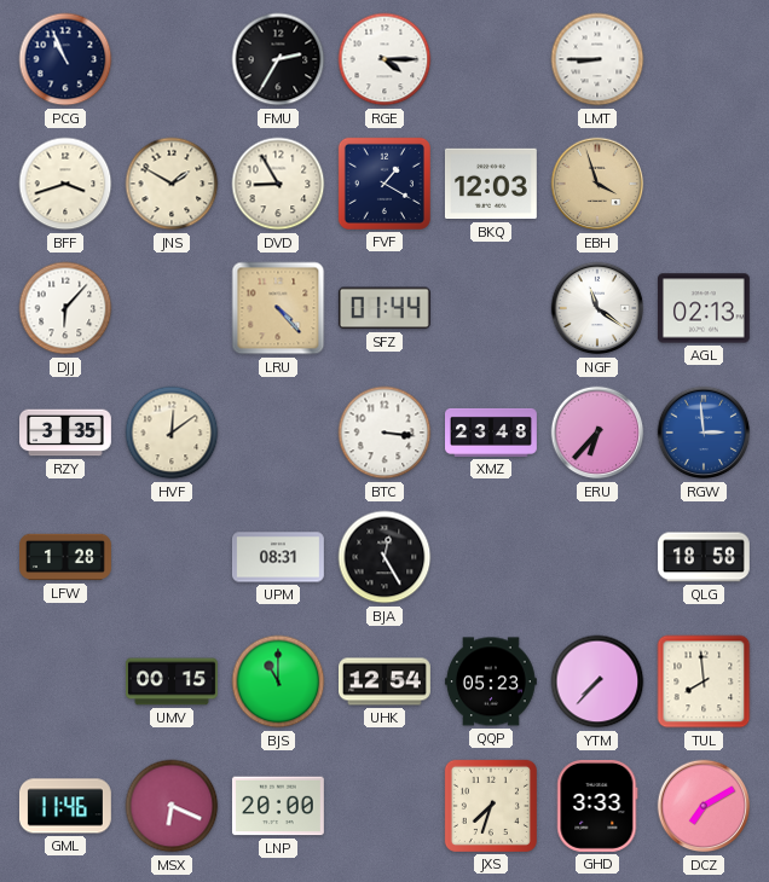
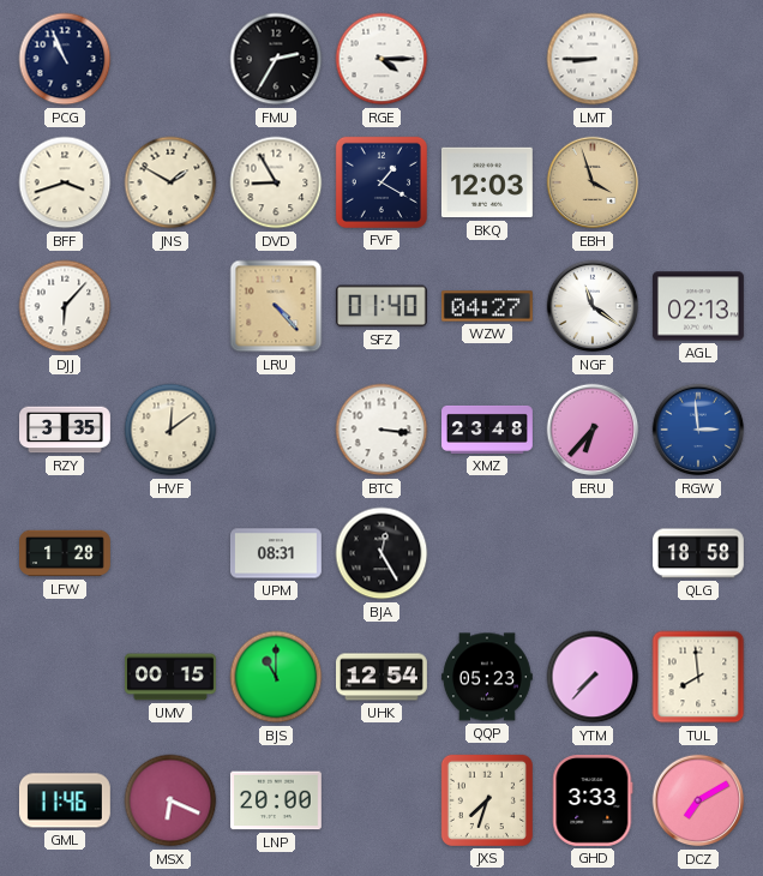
SFZ: 01:44 -> 01:40 (381, 306)
WZW: none -> 04:27 (487, 306)
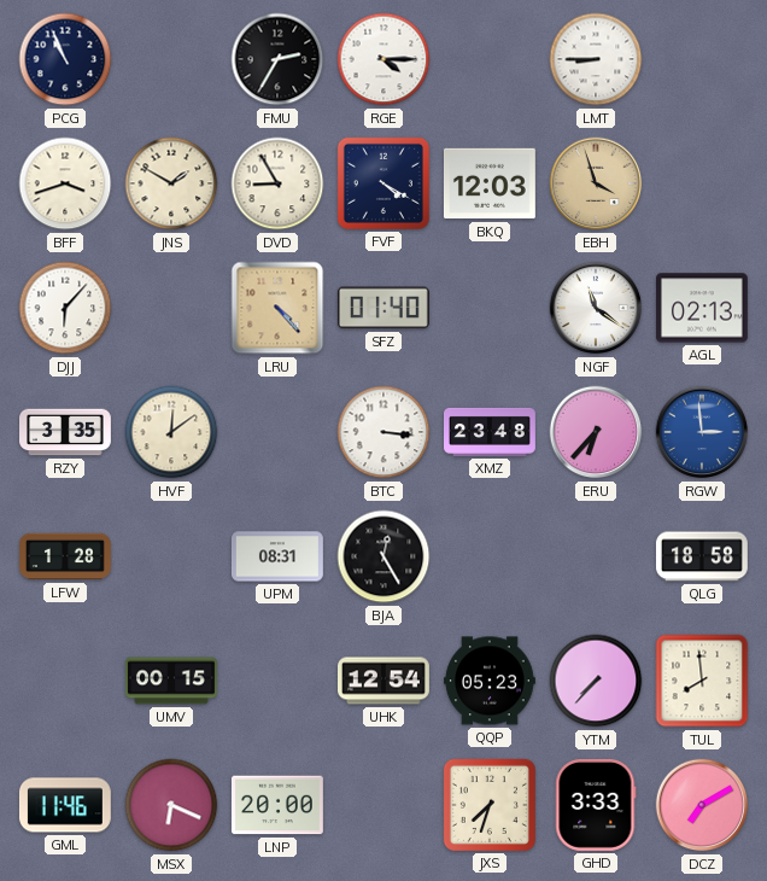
FVF: 1:20 -> 4:20 (383, 183)
WZW: 04:27 -> none (487, 306)
BJS: 11:00 -> none (276, 677)
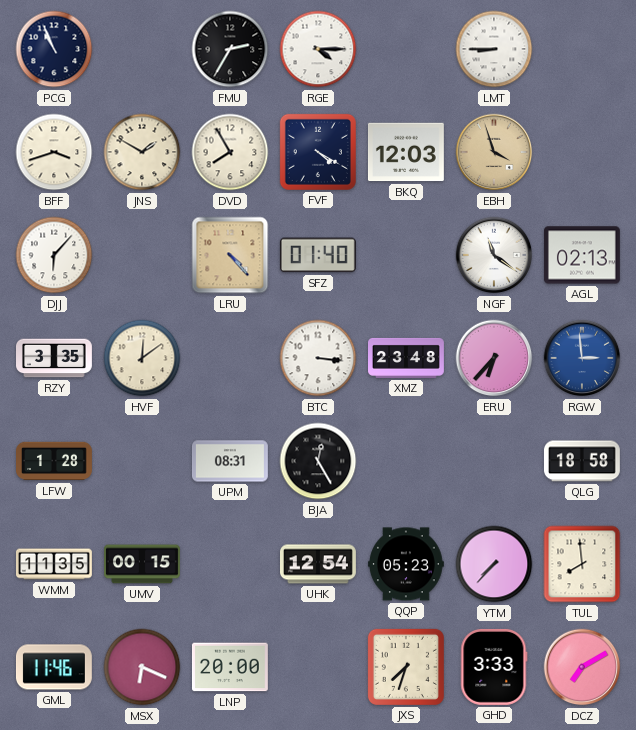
DVD: 8:55 -> 7:55 (230, 152)
WMM: none -> 11:35 (55, 564)
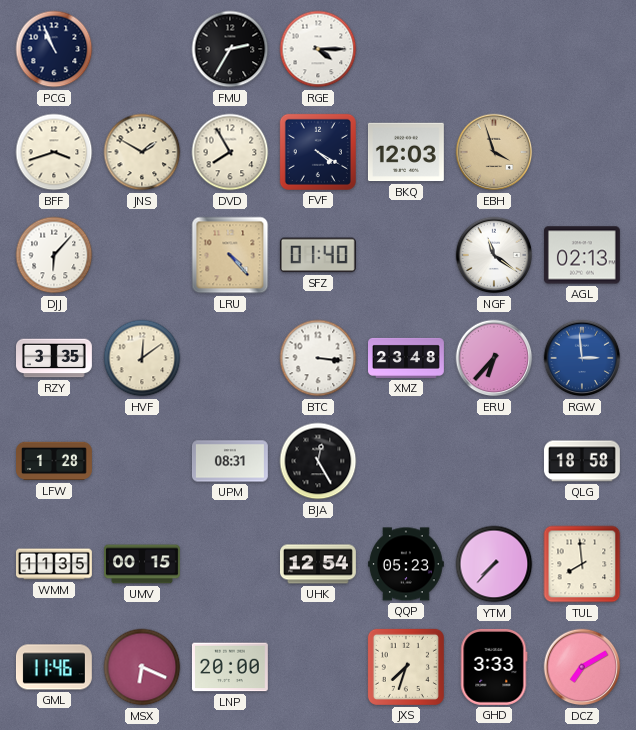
LMT: 8:45 -> none (494, 49)
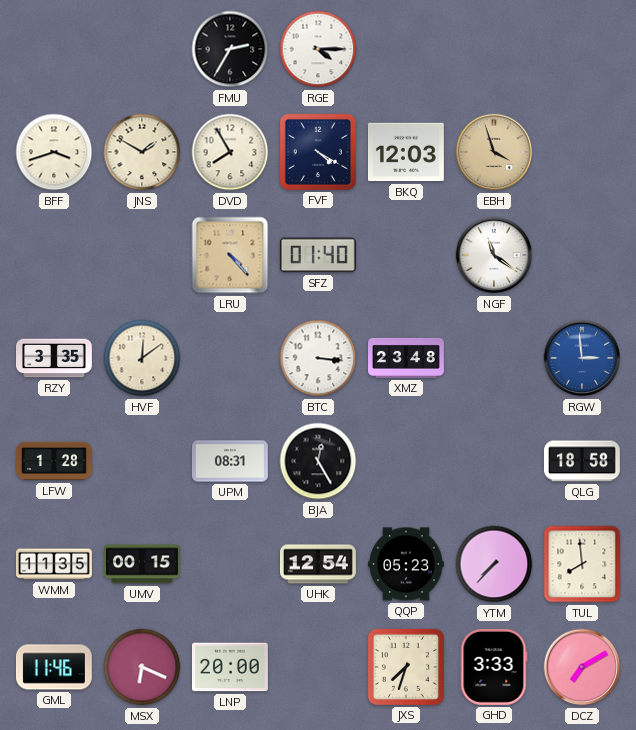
PCG: 10:56 -> none (54, 49)
DJJ: 6:07 -> none (54, 255)
AGL: 02:13 -> none (582, 255)
ERU: 6:37 -> none (494, 358)
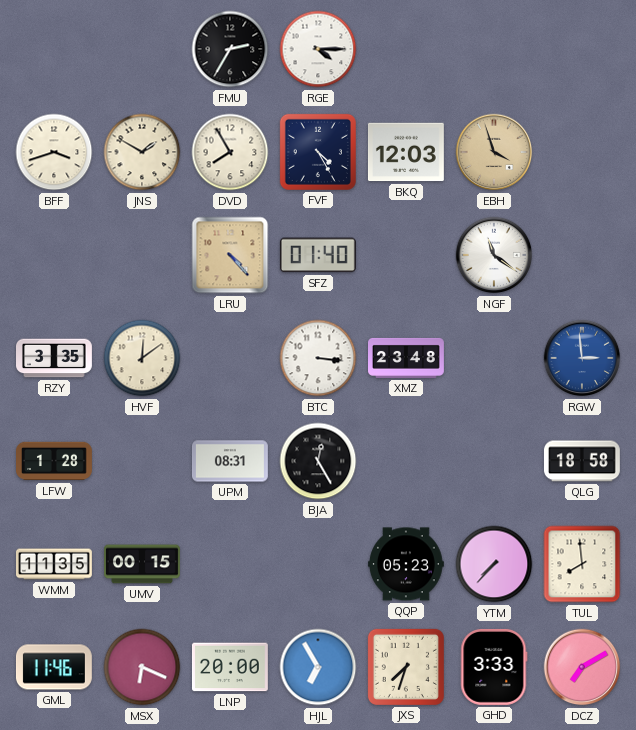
FVF: 4:20 -> 4:25 (318, 152)
UHK: 12:54 -> none (319, 564)
HJL: none -> 6:55 (318, 667)
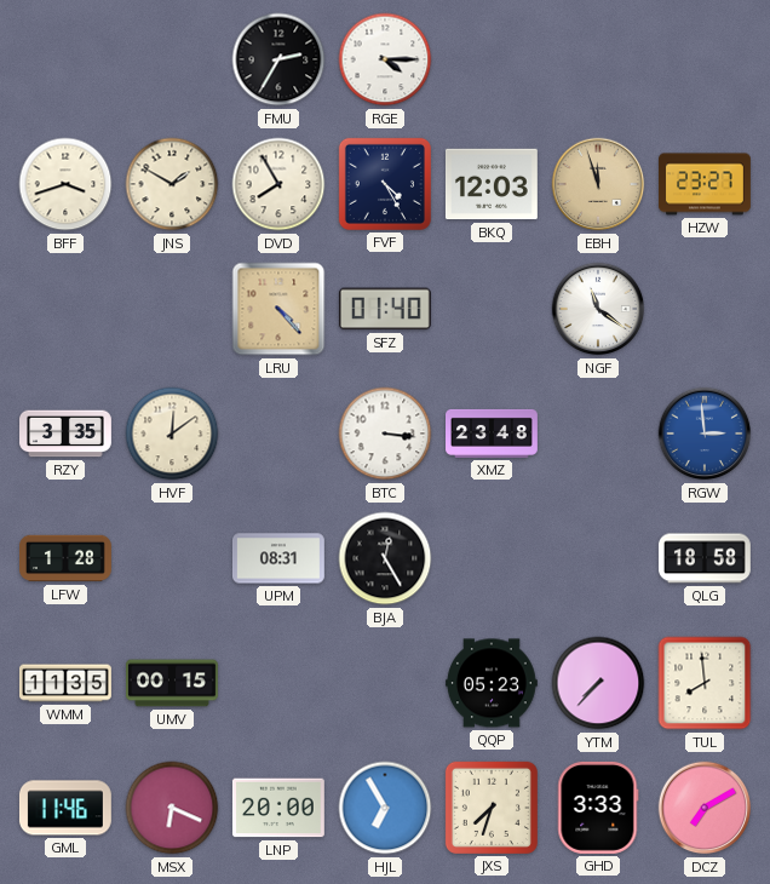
EBH: 3:57 -> 11:57 (598, 184)
HZW: none -> 23:27 (706, 184)
